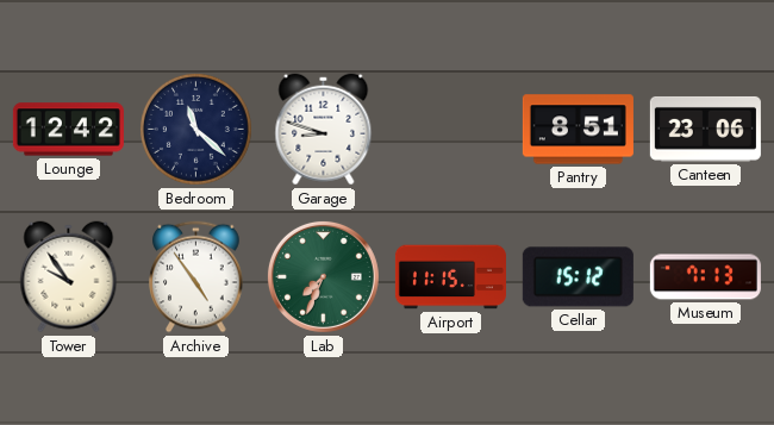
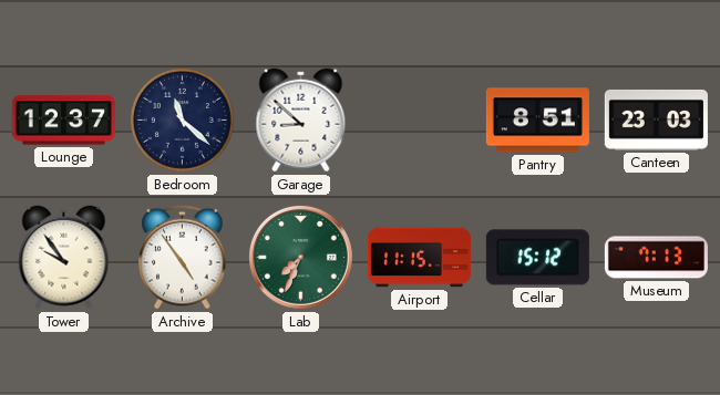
Lounge: 12:42 -> 12:37 (63, 121)
Garage: 8:48 -> 8:52 (301, 121)
Canteen: 23:06 -> 23:03 (656, 119)
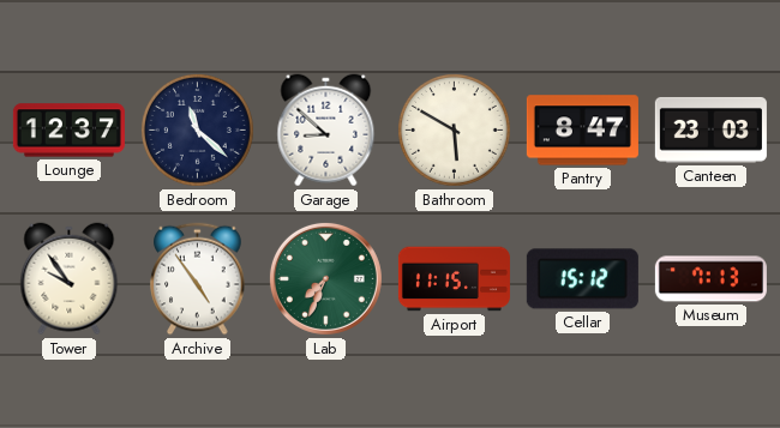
Bathroom: none -> 5:50 (454, 129)
Pantry: 8:51 -> 8:47 (582, 131)
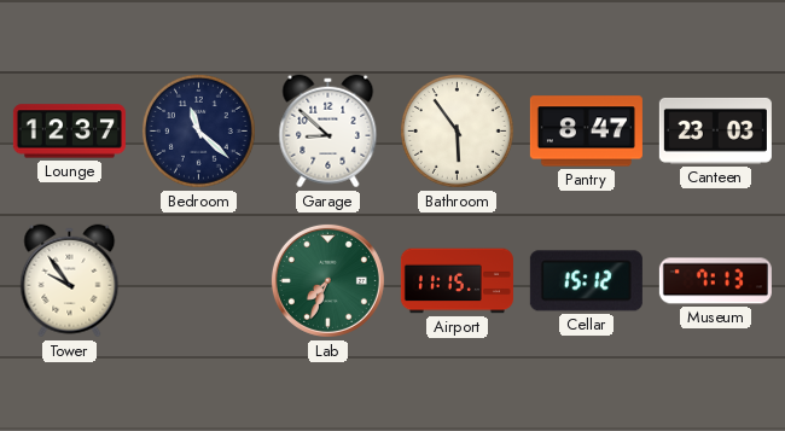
Bathroom: 5:50 -> 5:54 (457, 130)
Archive: 4:54 -> none (198, 279)
